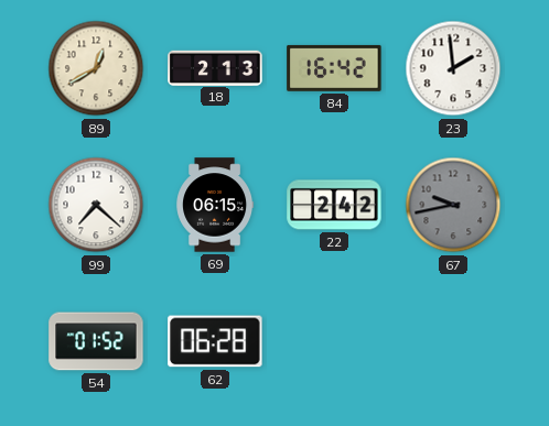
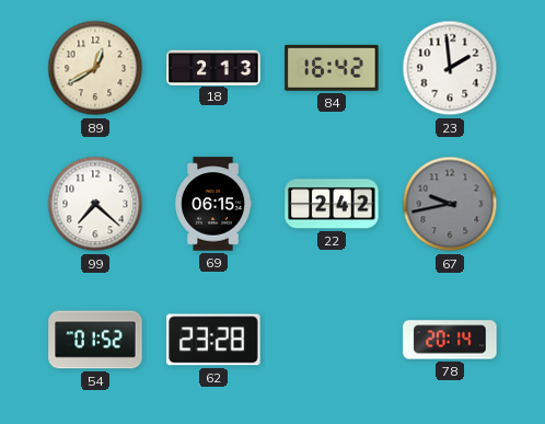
62: 06:28 -> 23:28 (213, 340)
78: none -> 20:14 (450, 340)
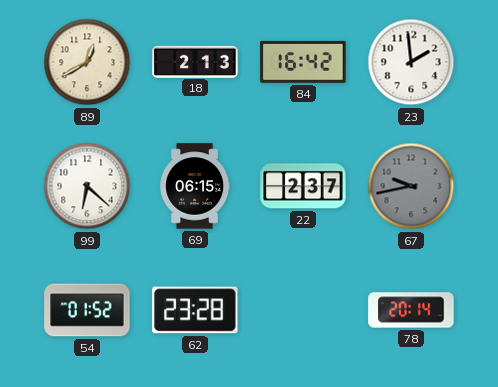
99: 7:22 -> 6:22 (87, 186)
22: 2:42 -> 2:37 (303, 186)
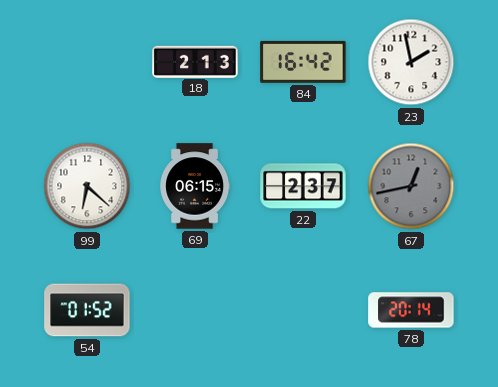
89: 12:40 -> none (87, 62)
23: 1:59 -> 1:58 (411, 62)
67: 9:43 -> 12:43 (411, 186)
62: 23:28 -> none (195, 310)
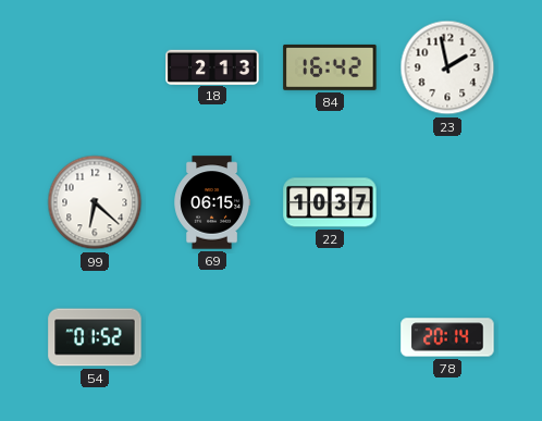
22: 2:37 -> 10:37 (330, 202)
67: 12:43 -> none (411, 186)
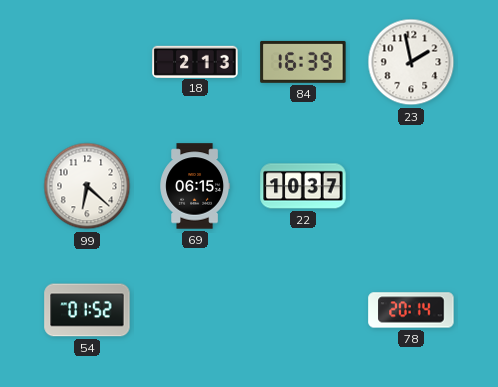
84: 16:42 -> 16:39 (303, 62)
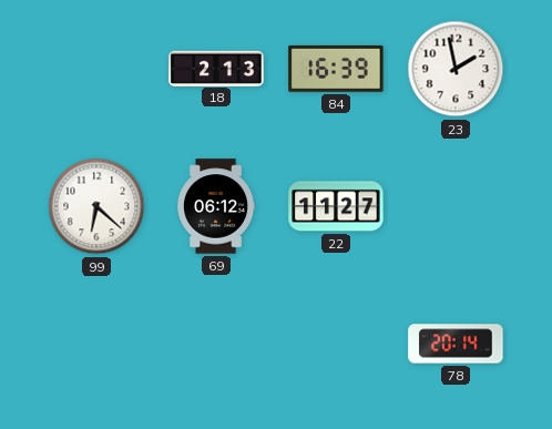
69: 06:15 -> 06:12 (216, 206)
22: 10:37 -> 11:27 (336, 206)
54: 01:52 -> none (87, 310)
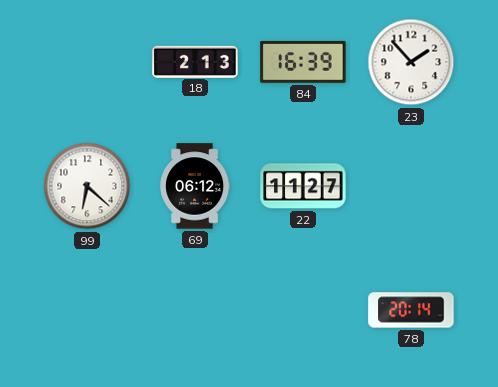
23: 1:58 -> 1:53 (411, 62)
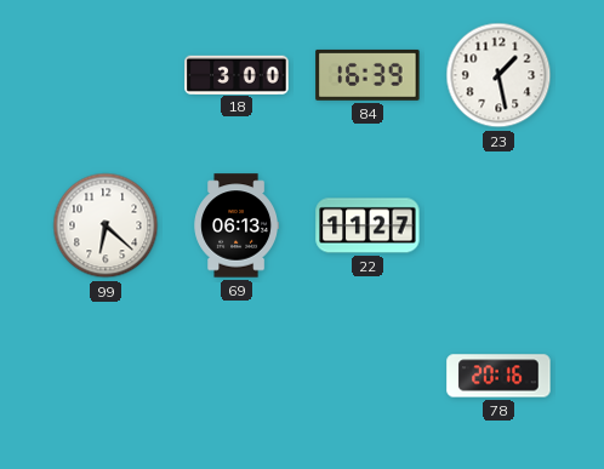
18: 2:13 -> 3:00 (237, 74)
23: 1:53 -> 1:28 (498, 75)
69: 06:12 -> 06:13 (237, 225)
78: 20:14 -> 20:16 (498, 376)
